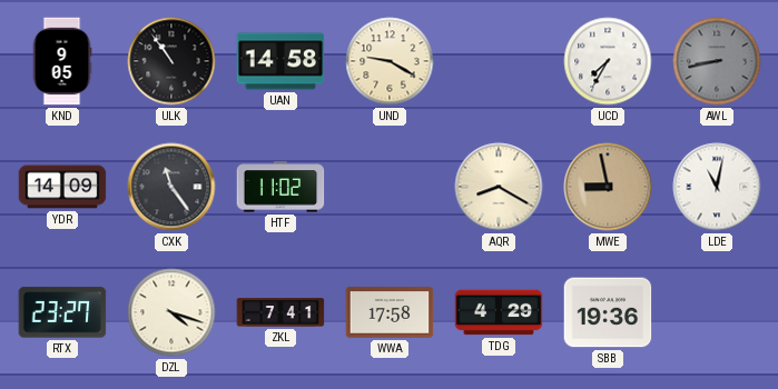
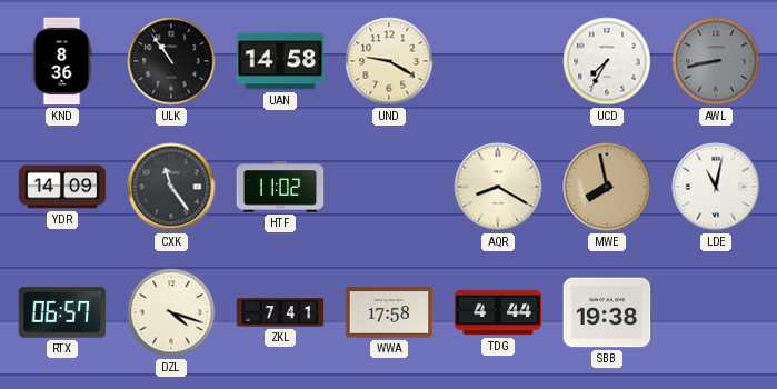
KND: 9:05 -> 8:36 (62, 61)
MWE: 8:58 -> 7:58 (607, 187)
RTX: 23:27 -> 06:57 (62, 312)
TDG: 4:29 -> 4:44 (498, 312)
SBB: 19:36 -> 19:38 (607, 312)
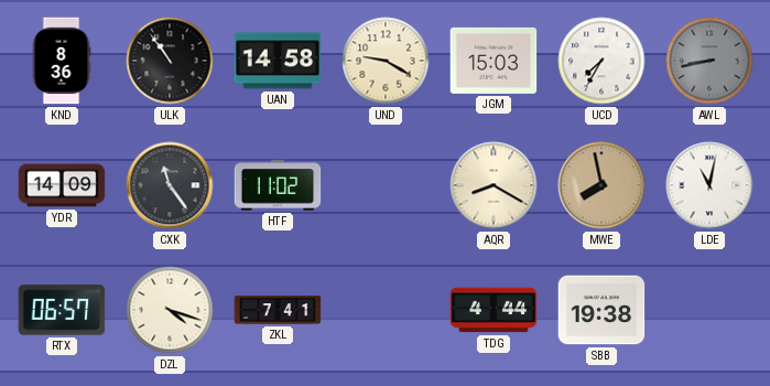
JGM: none -> 15:03 (494, 61)
WWA: 17:58 -> none (389, 312)
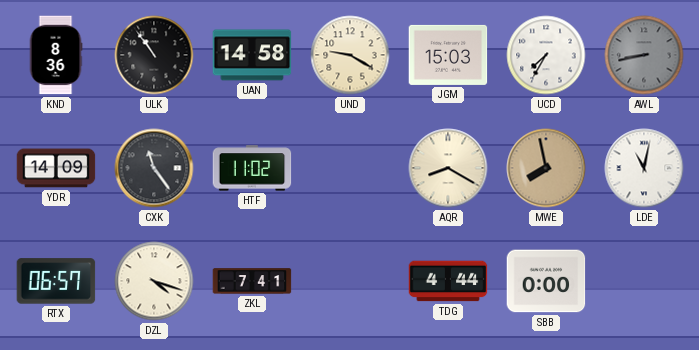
SBB: 19:38 -> 0:00 (546, 281)
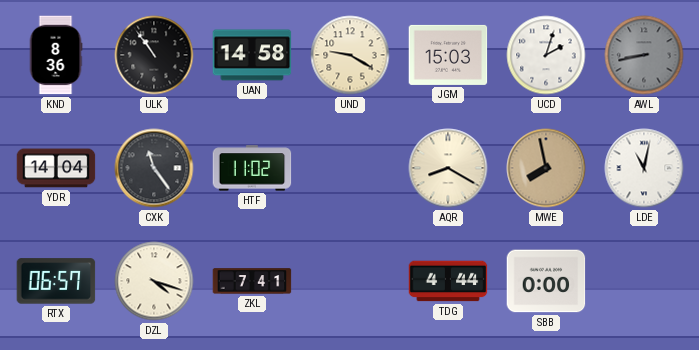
UCD: 7:35 -> 2:03 (546, 55)
YDR: 14:09 -> 14:04 (56, 168)
